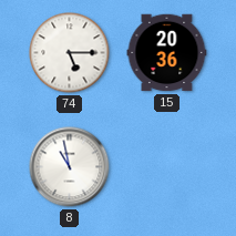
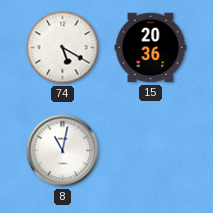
74: 5:15 -> 5:20 (63, 48)
8: 10:58 -> 11:02 (63, 151)
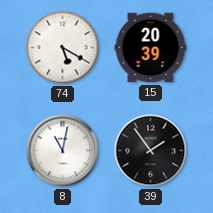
15: 20:36 -> 20:39 (151, 48)
39: none -> 1:54 (151, 151)
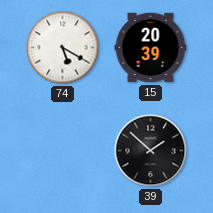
8: 11:02 -> none (63, 151)
39: 1:54 -> 1:52 (151, 151)
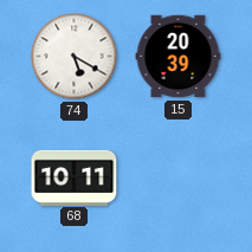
68: none -> 10:11 (75, 177)
39: 1:52 -> none (151, 151)
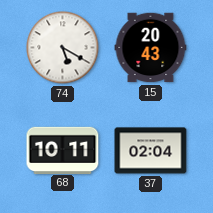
15: 20:39 -> 20:43 (151, 48)
37: none -> 02:04 (151, 151)
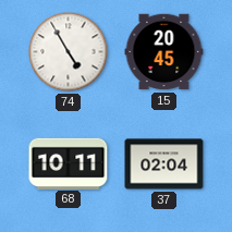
74: 5:20 -> 4:55 (69, 52)
15: 20:43 -> 20:45 (164, 52)
